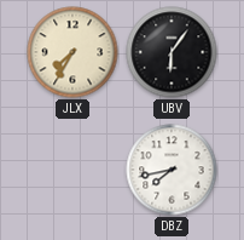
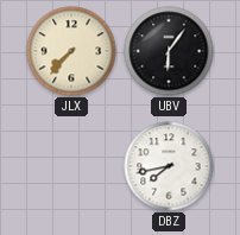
JLX: 7:35 -> 7:37 (71, 51)
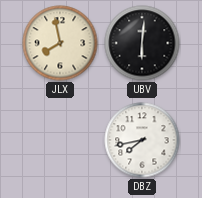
JLX: 7:37 -> 7:58 (60, 43)
UBV: 6:06 -> 6:01 (142, 43)
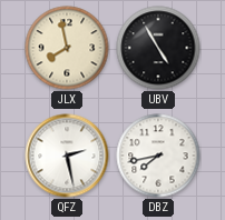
UBV: 6:01 -> 4:55 (158, 48)
QFZ: none -> 2:28 (67, 156)
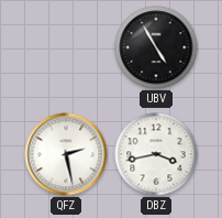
JLX: 7:58 -> none (67, 48)
DBZ: 7:43 -> 3:43 (156, 154)
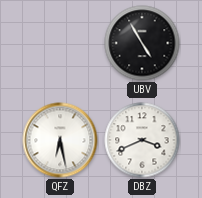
QFZ: 2:28 -> 6:28 (60, 140)
DBZ: 3:43 -> 3:41 (142, 140)
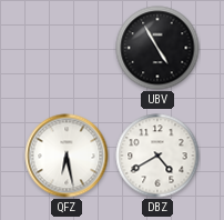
DBZ: 3:41 -> 4:40 (157, 156)
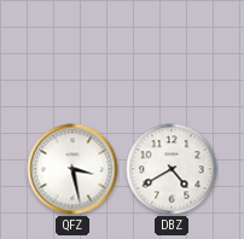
UBV: 4:55 -> none (157, 48)
QFZ: 6:28 -> 3:28 (72, 169)
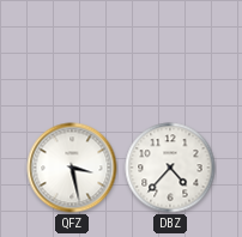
DBZ: 4:40 -> 4:37 (170, 168)
